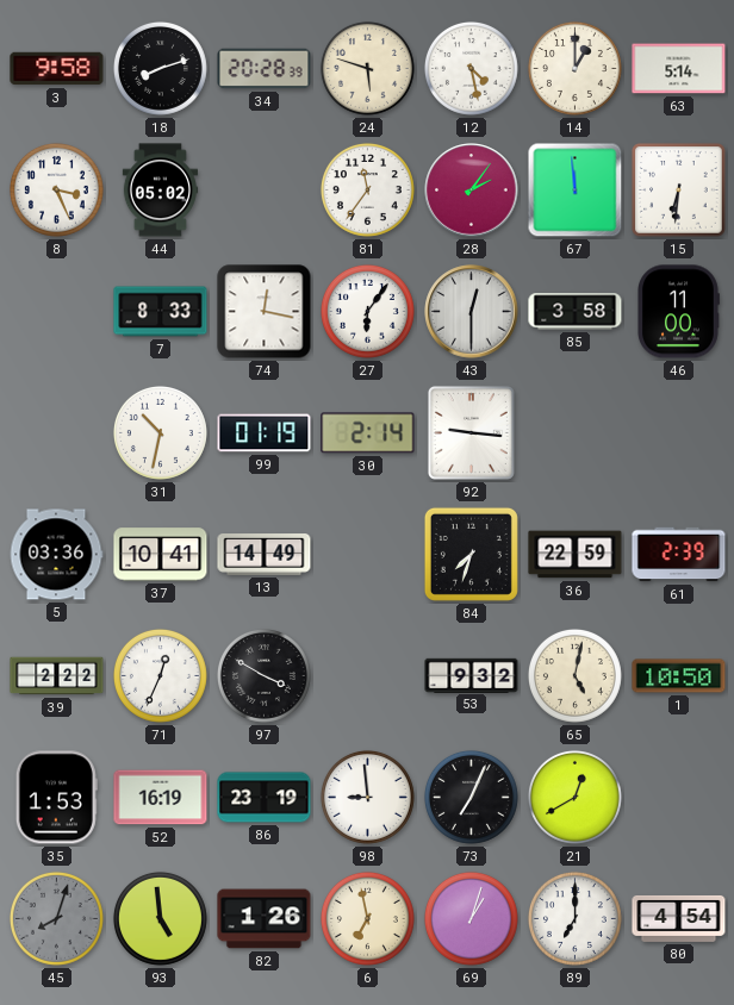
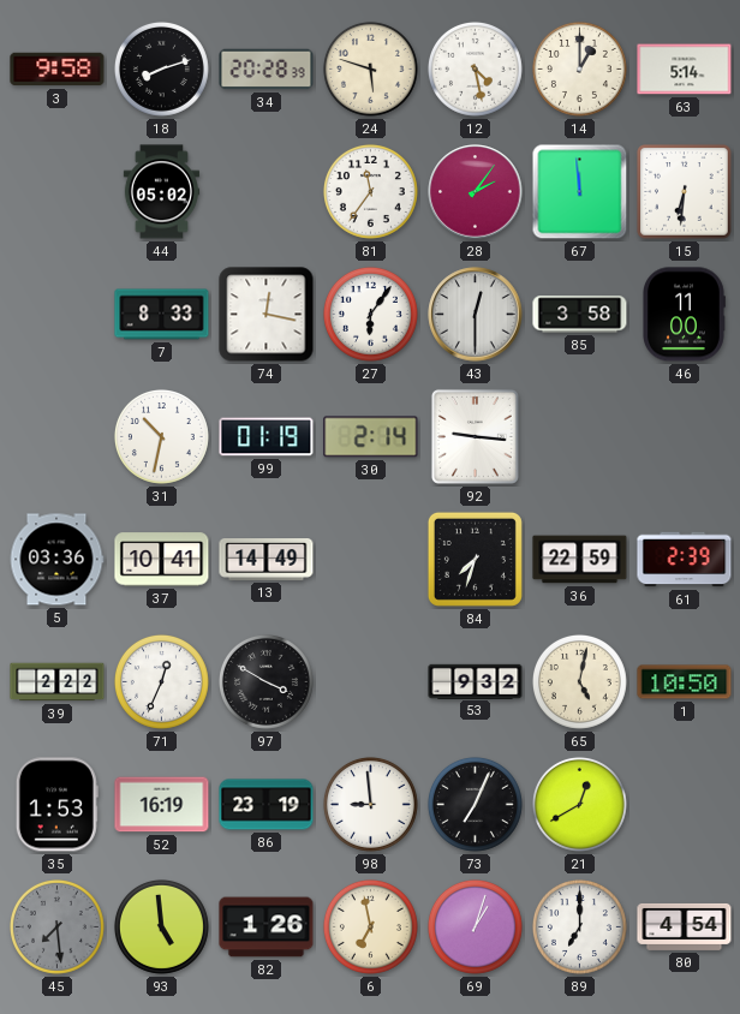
8: 3:26 -> none (56, 189)
45: 8:03 -> 7:29 (56, 926)
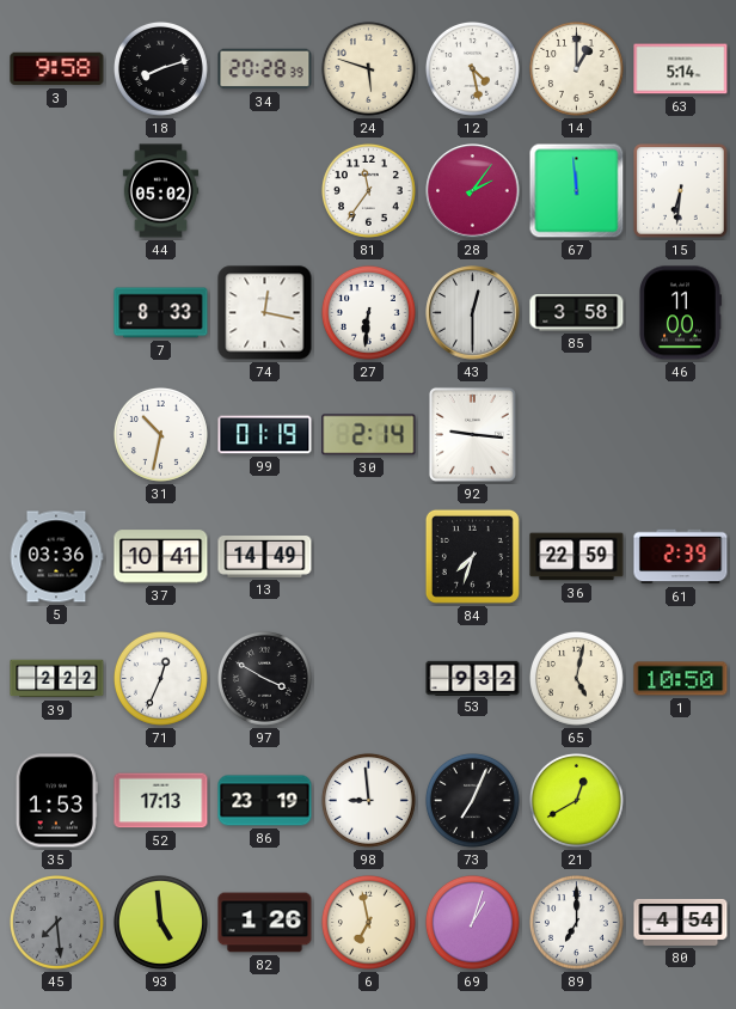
27: 6:06 -> 6:31 (368, 312)
52: 16:19 -> 17:13 (161, 801)
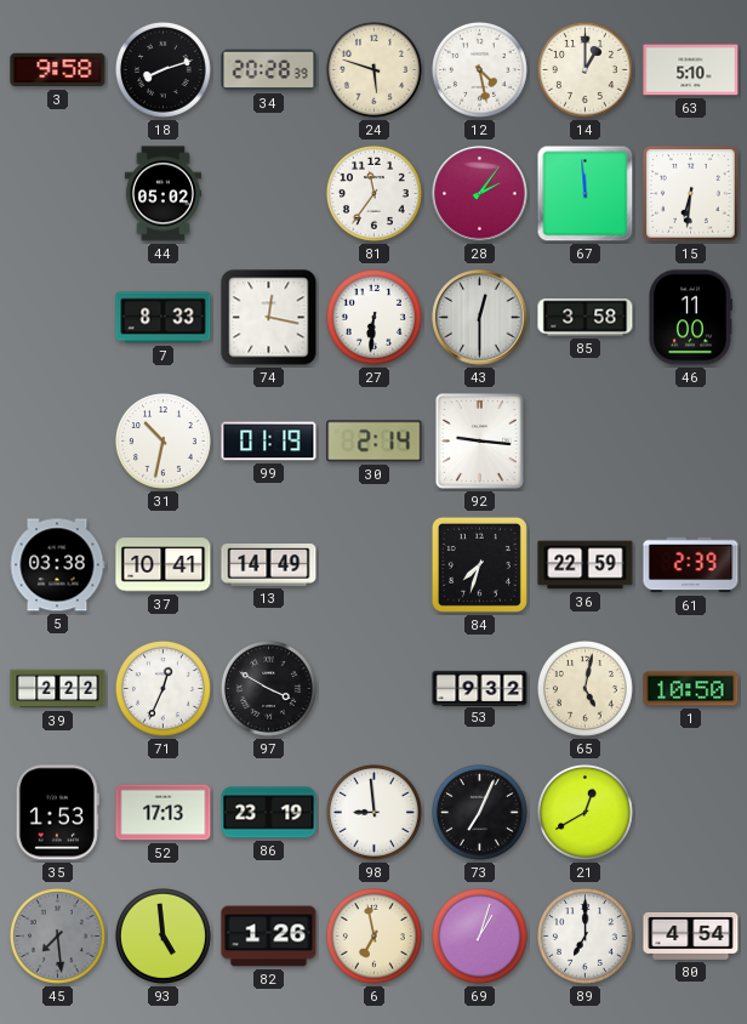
63: 5:14 -> 5:10 (691, 70)
5: 03:36 -> 03:38 (57, 565)
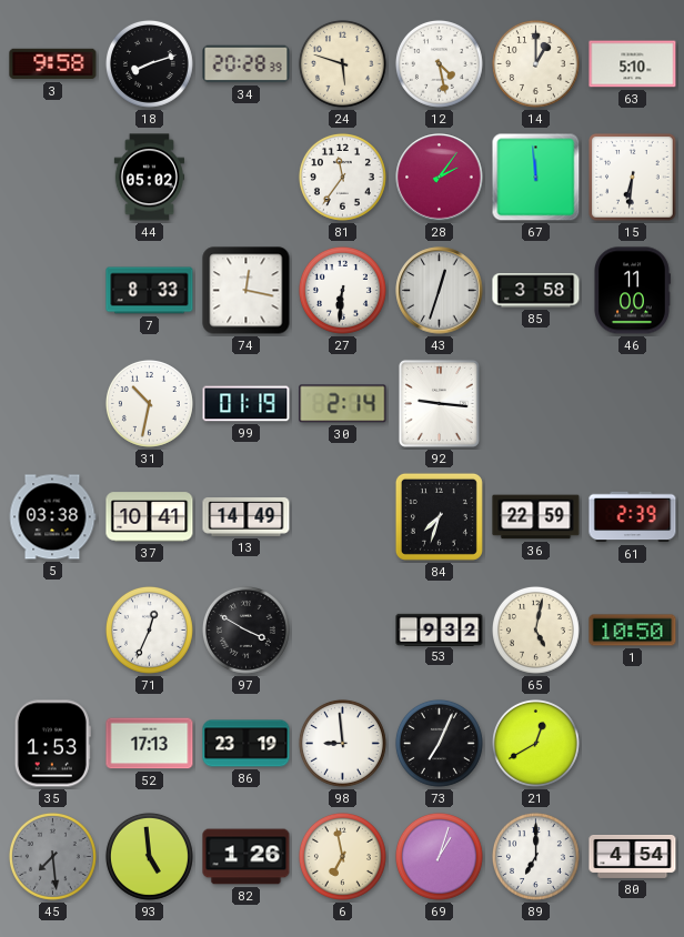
43: 12:30 -> 12:33 (440, 291)
39: 2:22 -> none (58, 689)
